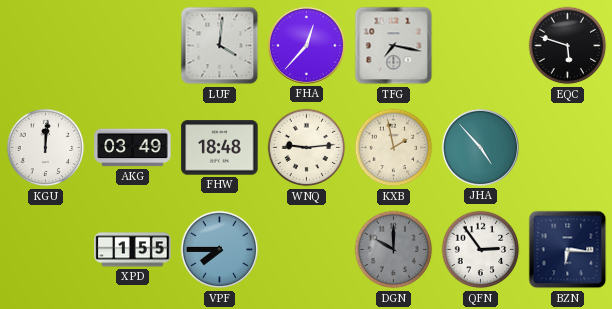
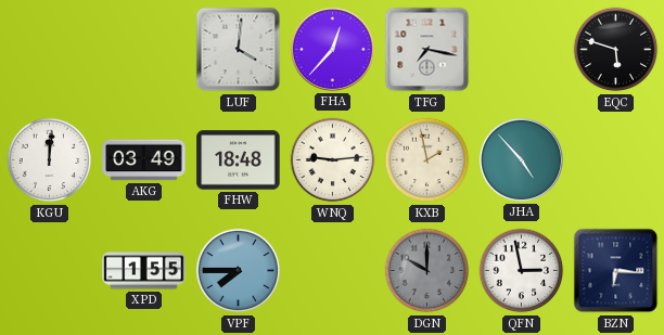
QFN: 2:54 -> 2:58 (522, 271)
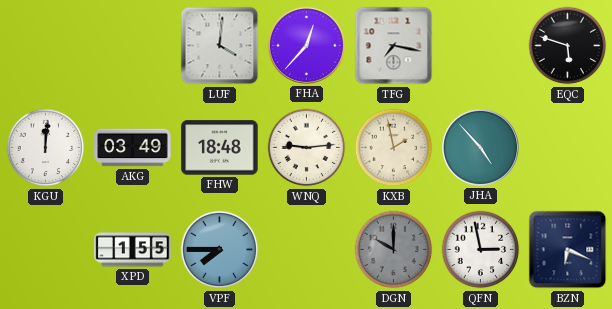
BZN: 6:16 -> 6:19 (568, 250)
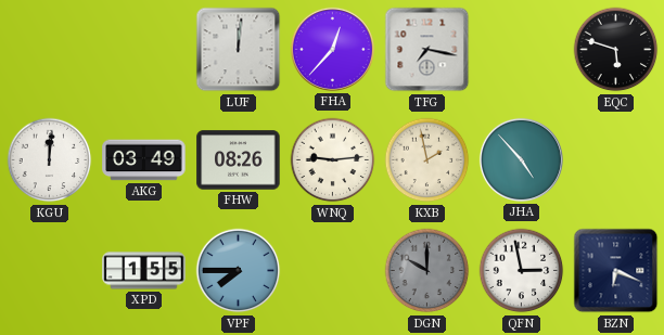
LUF: 4:01 -> 12:01 (239, 50)
FHW: 18:48 -> 08:26 (239, 160)
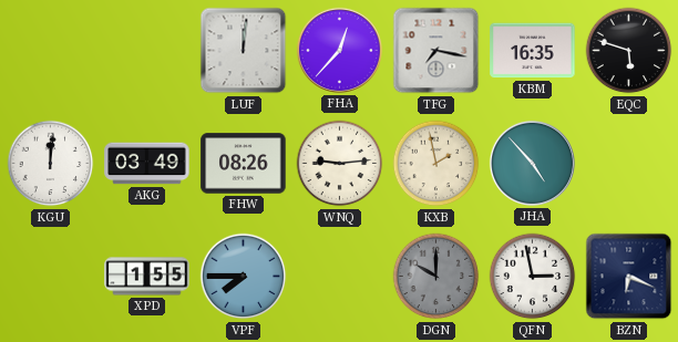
KBM: none -> 16:35 (533, 51)
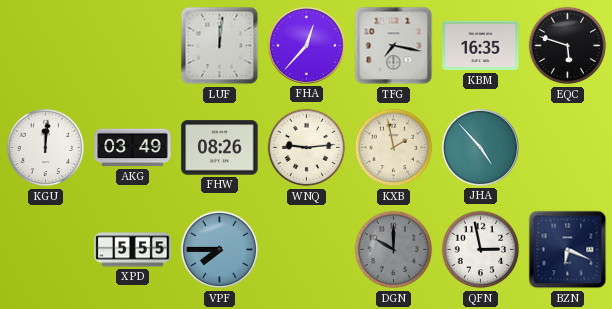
XPD: 1:55 -> 5:55 (133, 250)
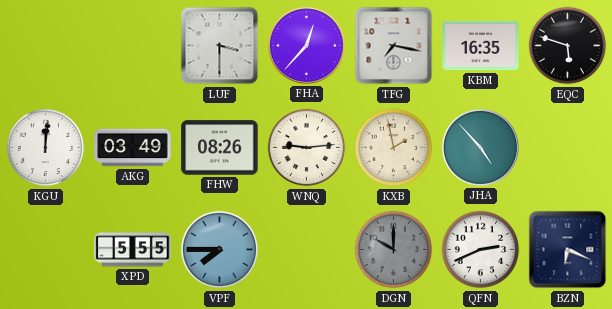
LUF: 12:01 -> 3:30 (220, 46)
QFN: 2:58 -> 2:41 (481, 250)
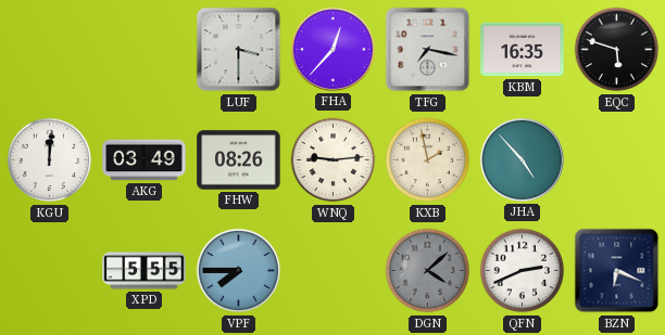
DGN: 10:00 -> 4:08 (428, 271)
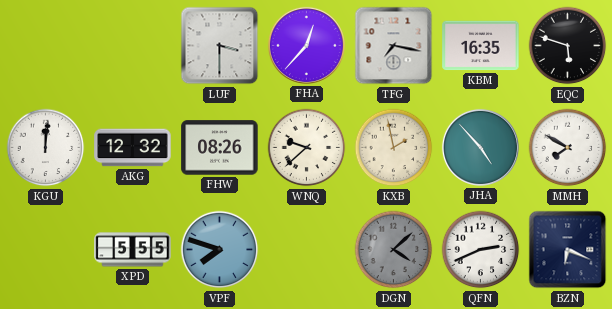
AKG: 03:49 -> 12:32 (133, 148)
WNQ: 9:14 -> 9:38 (307, 148)
MMH: none -> 7:50 (568, 148)
VPF: 7:45 -> 7:48 (220, 250)
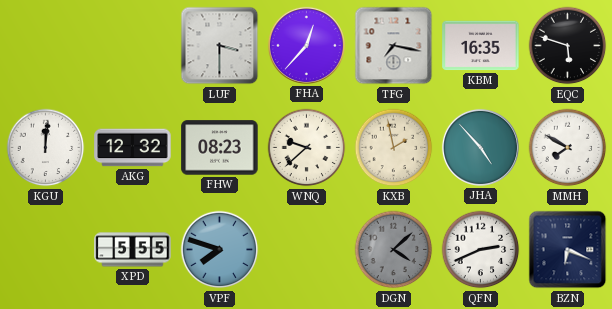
FHW: 08:26 -> 08:23 (220, 148)
